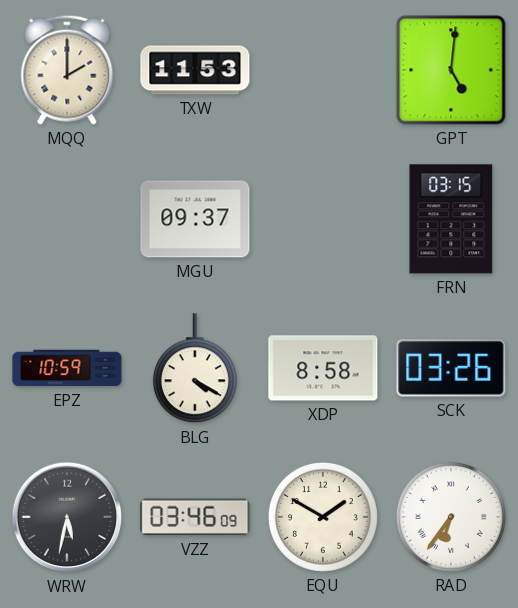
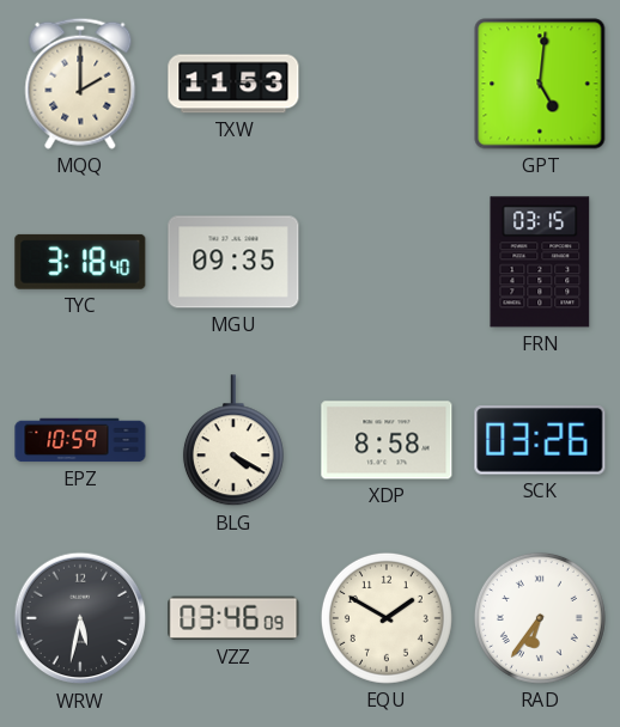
TYC: none -> 3:18 (80, 262)
MGU: 09:37 -> 09:35 (233, 262)
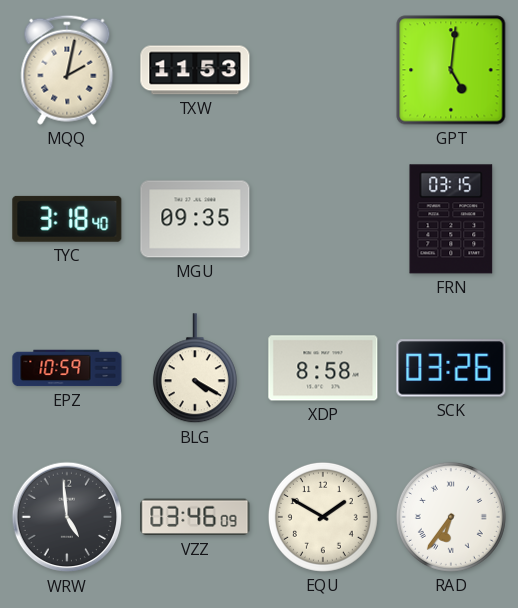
MQQ: 2:00 -> 2:02 (67, 70)
WRW: 5:32 -> 4:59 (67, 517)
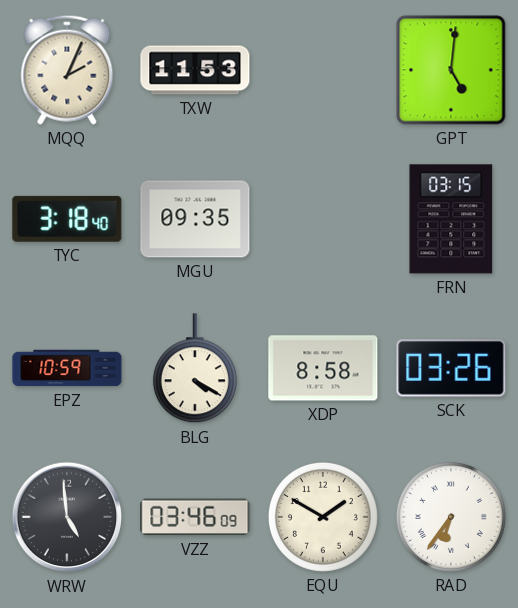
MQQ: 2:02 -> 2:04 (67, 70)
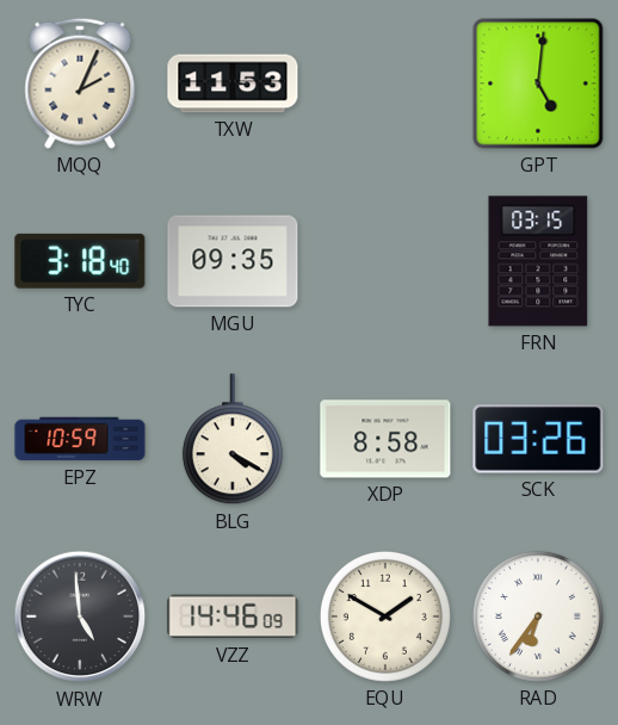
VZZ: 03:46 -> 14:46 (233, 616)
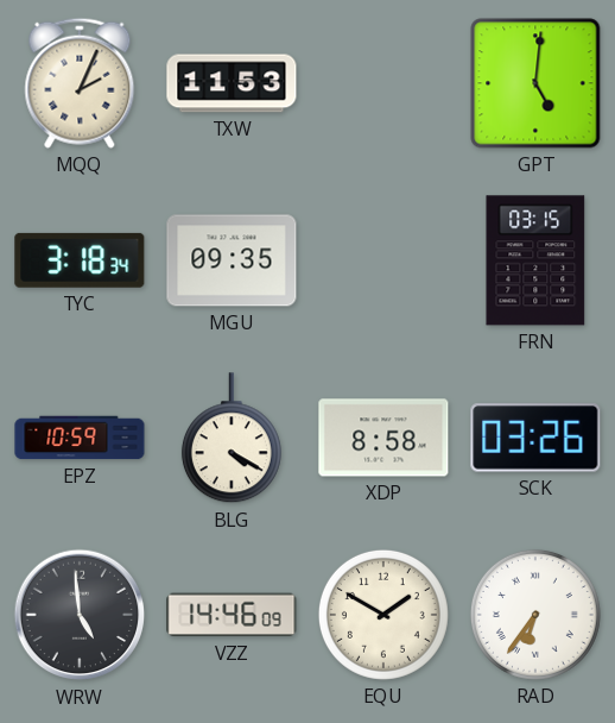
TYC: 3:18:40 -> 3:18:34 (80, 260)
